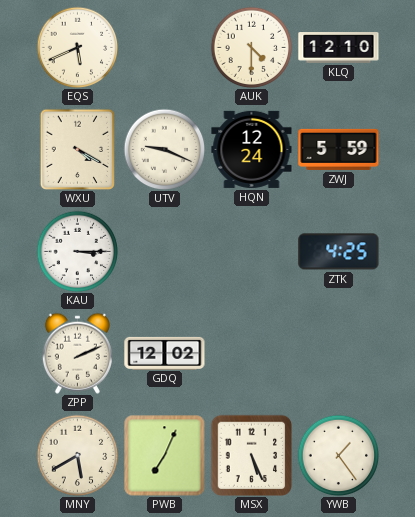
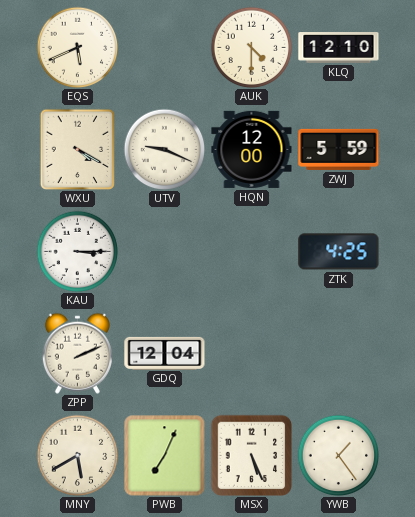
HQN: 12:24 -> 12:00 (252, 149)
GDQ: 12:02 -> 12:04 (165, 353)
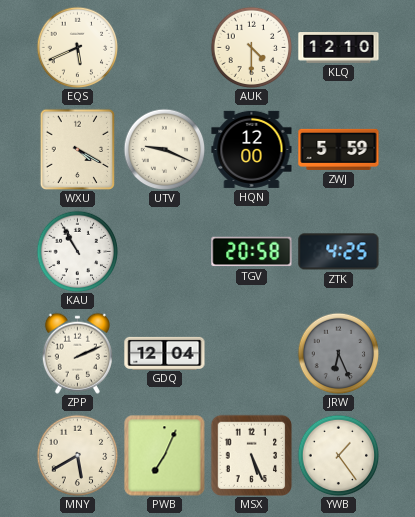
KAU: 3:15 -> 10:55 (77, 251)
TGV: none -> 20:58 (252, 252)
JRW: none -> 6:26 (338, 353)
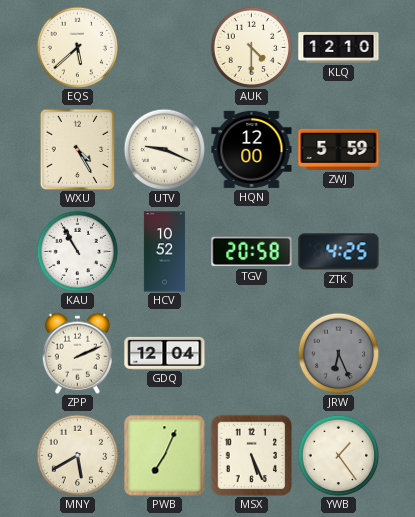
EQS: 5:41 -> 5:38 (77, 47)
WXU: 4:20 -> 4:25 (77, 149)
HCV: none -> 10:52 (164, 252)
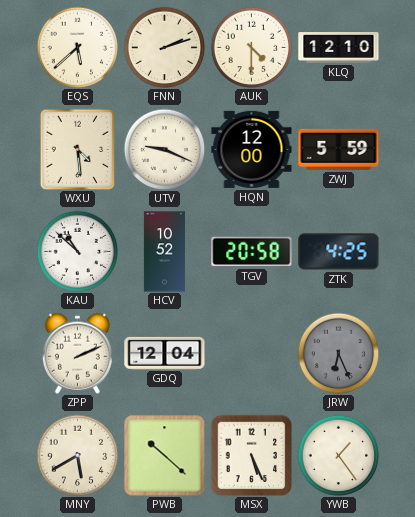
FNN: none -> 2:12 (164, 47)
WXU: 4:25 -> 4:29 (77, 149)
KAU: 10:55 -> 10:52 (77, 251)
PWB: 7:04 -> 10:22 (165, 456)
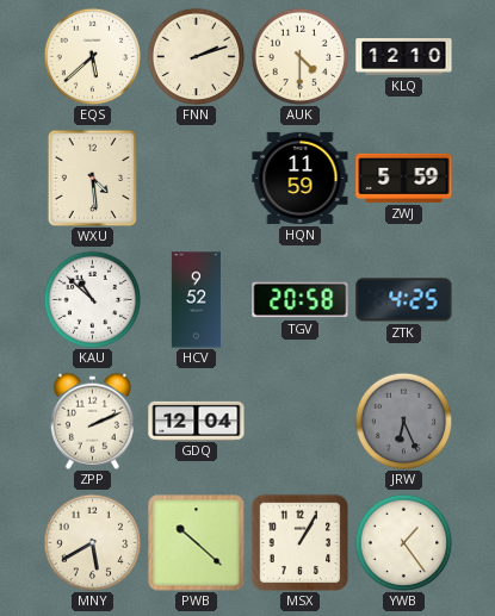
UTV: 9:19 -> none (164, 149)
HQN: 12:00 -> 11:59 (301, 178)
HCV: 10:52 -> 9:52 (196, 300)
MSX: 5:26 -> 1:05 (299, 542)
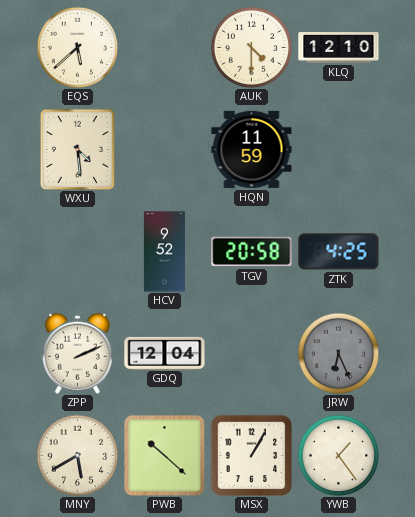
FNN: 2:12 -> none (196, 56)
ZWJ: 5:59 -> none (404, 178)
KAU: 10:52 -> none (92, 299)
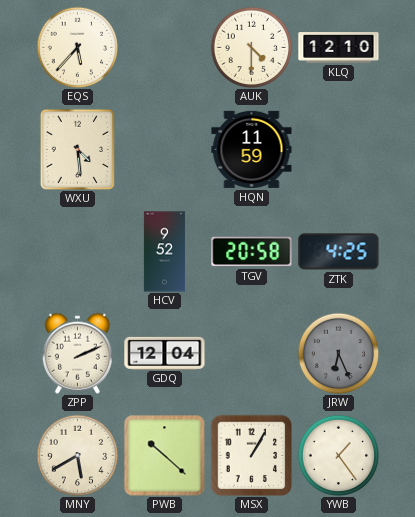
EQS: 5:38 -> 5:37 (77, 47)
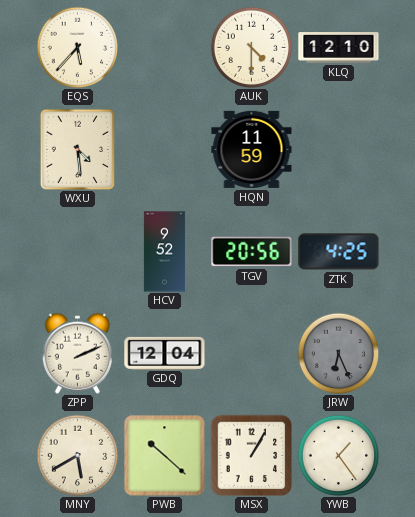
TGV: 20:58 -> 20:56 (252, 252)
